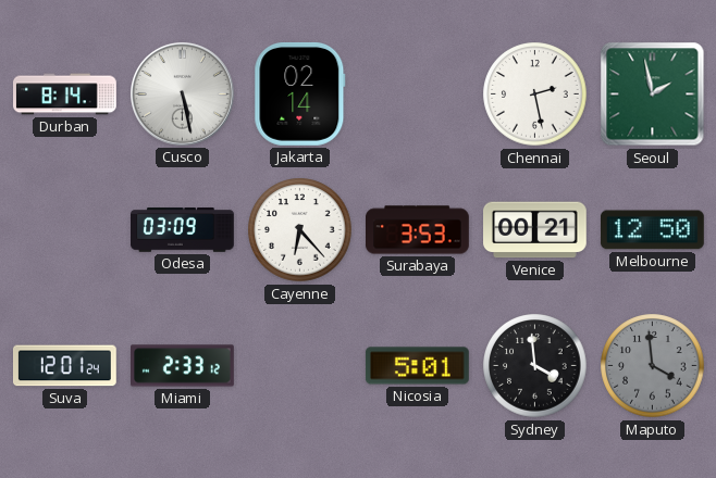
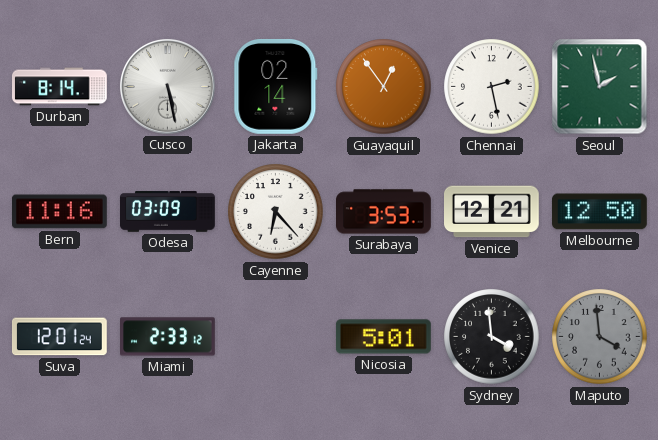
Guayaquil: none -> 12:54 (384, 87)
Bern: none -> 11:16 (60, 212)
Venice: 00:21 -> 12:21 (492, 212)
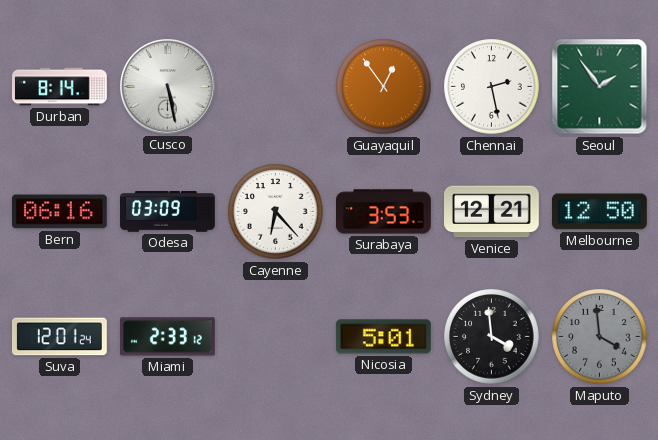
Jakarta: 02:14 -> none (276, 87)
Seoul: 1:58 -> 1:54 (600, 87)
Bern: 11:16 -> 06:16 (60, 212)
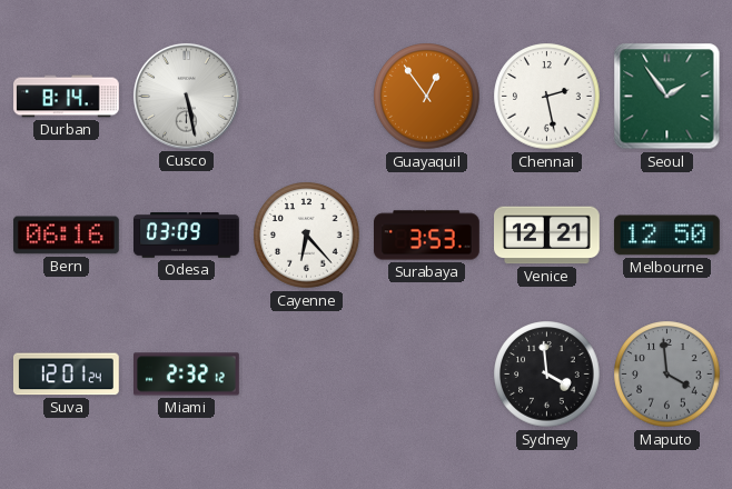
Miami: 2:33 -> 2:32 (187, 375)
Nicosia: 5:01 -> none (383, 337)
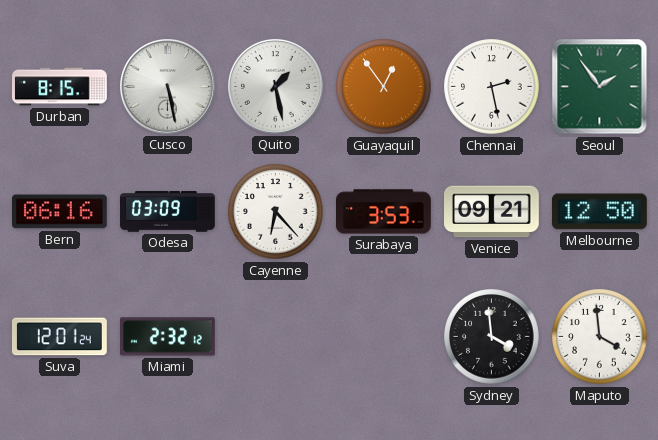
Durban: 8:14 -> 8:15 (60, 87)
Quito: none -> 1:28 (275, 86)
Venice: 12:21 -> 09:21 (492, 212)
Maputo dial: grey -> white (600, 337)
